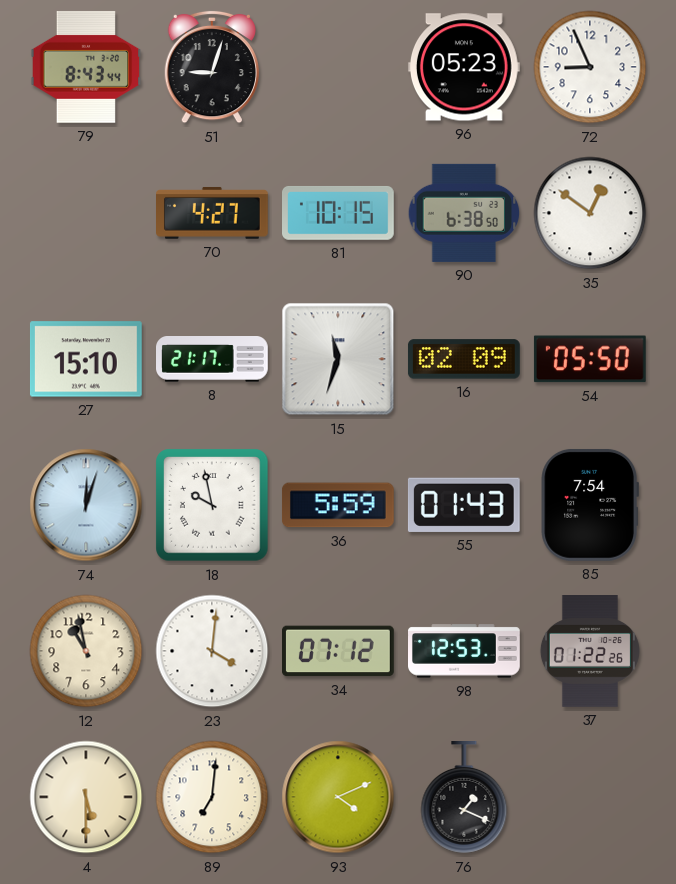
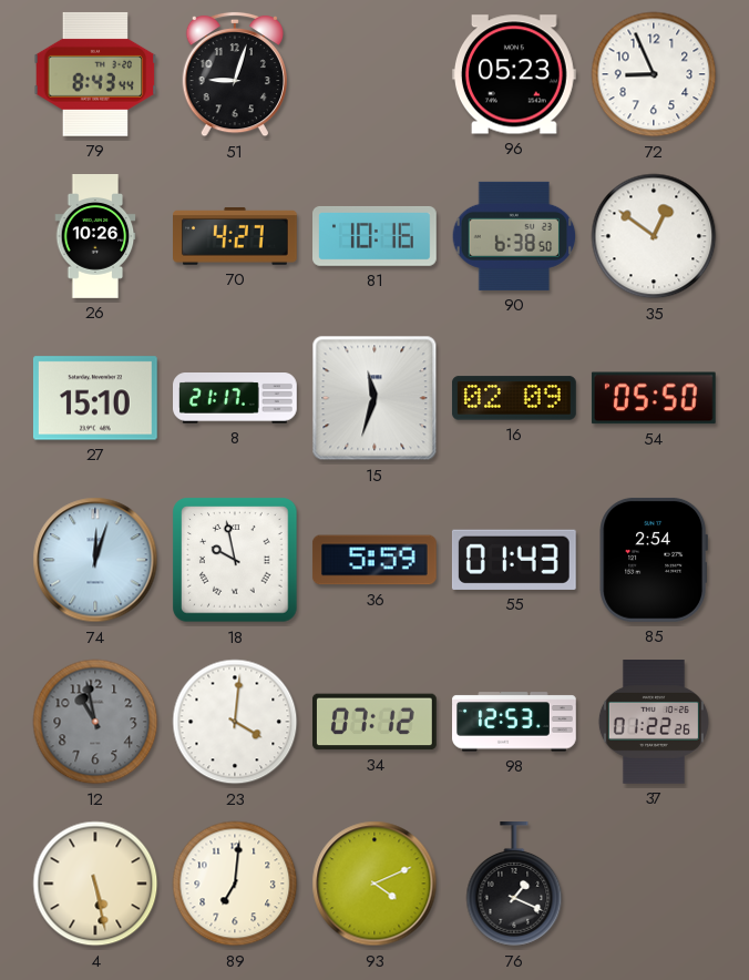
26: none -> 10:26 (95, 237)
81: 10:15 -> 10:16 (376, 236)
85: 7:54 -> 2:54 (654, 560)
12 dial: cream -> grey (95, 722)
4: 5:30 -> 5:28 (95, 884)
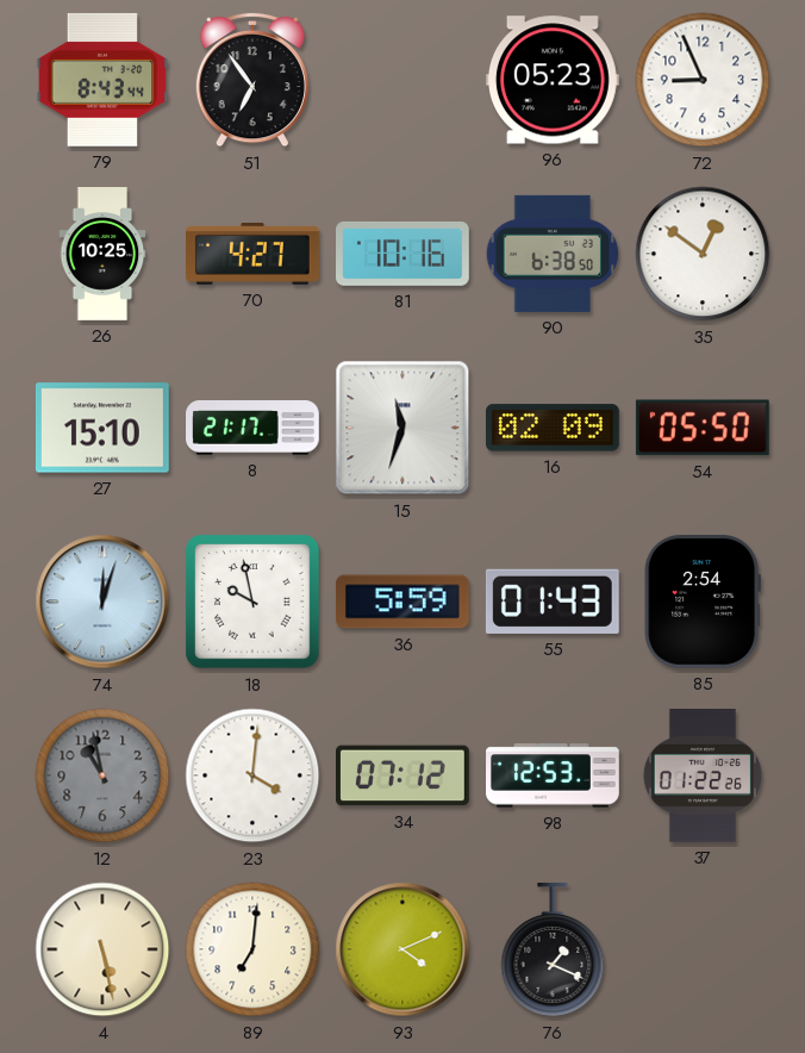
51: 9:03 -> 6:54 (251, 80)
26: 10:26 -> 10:25 (102, 255)
